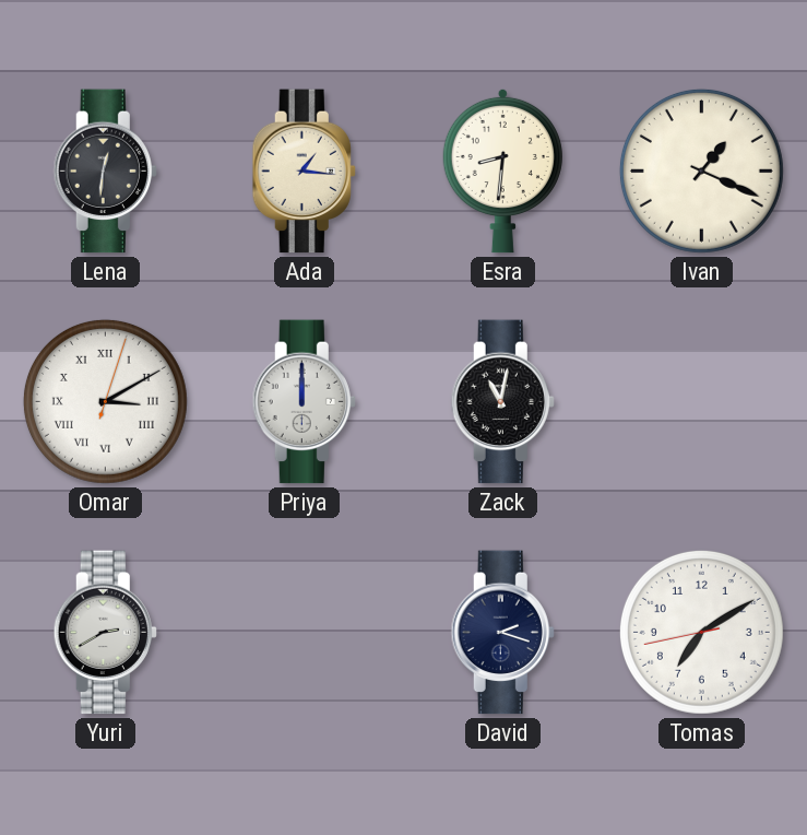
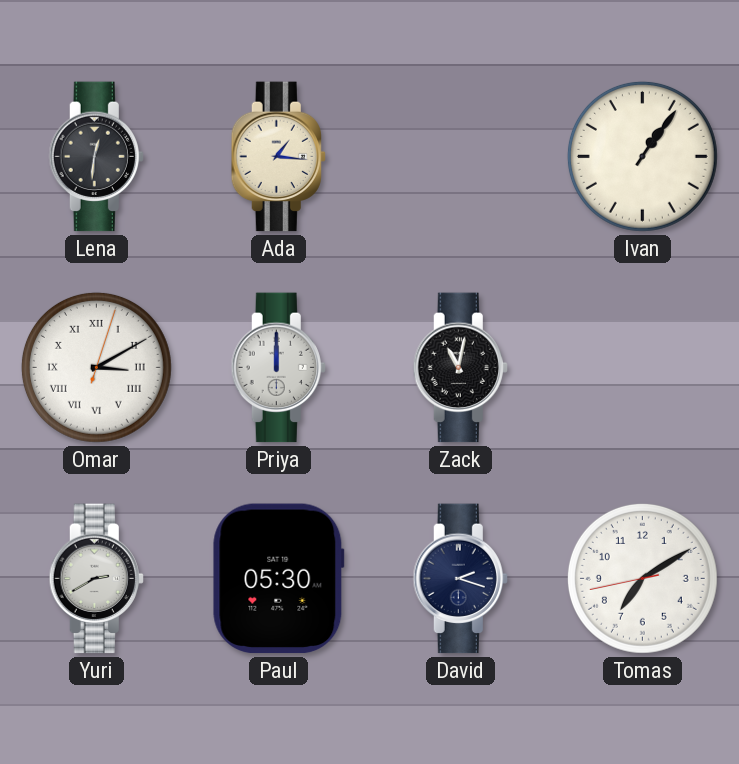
Esra: 8:31 -> none (502, 170)
Ivan: 1:19 -> 1:06 (642, 156)
Paul: none -> 05:30 (279, 579)
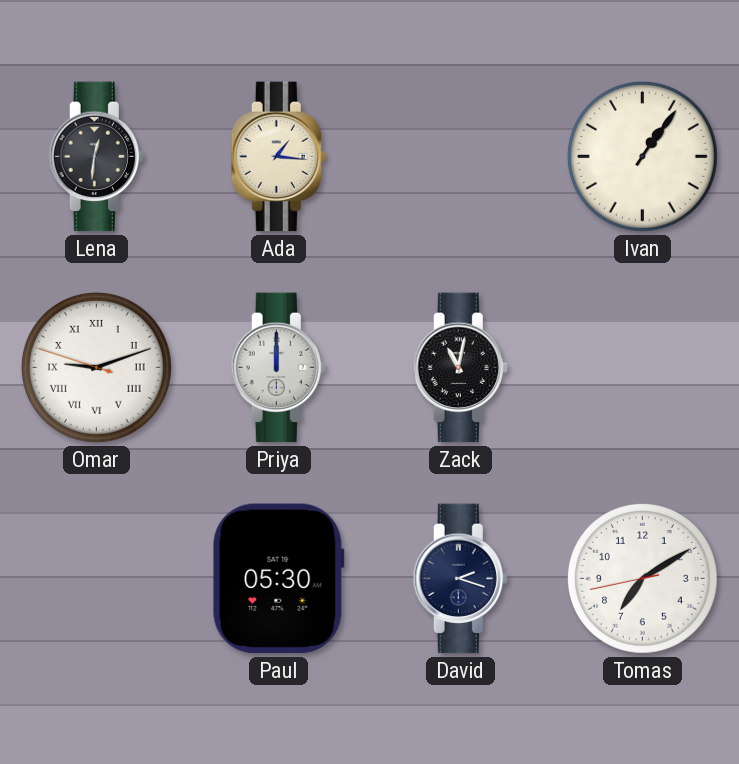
Omar: 3:10 -> 9:11 (96, 367)
Yuri: 2:40 -> none (96, 579)
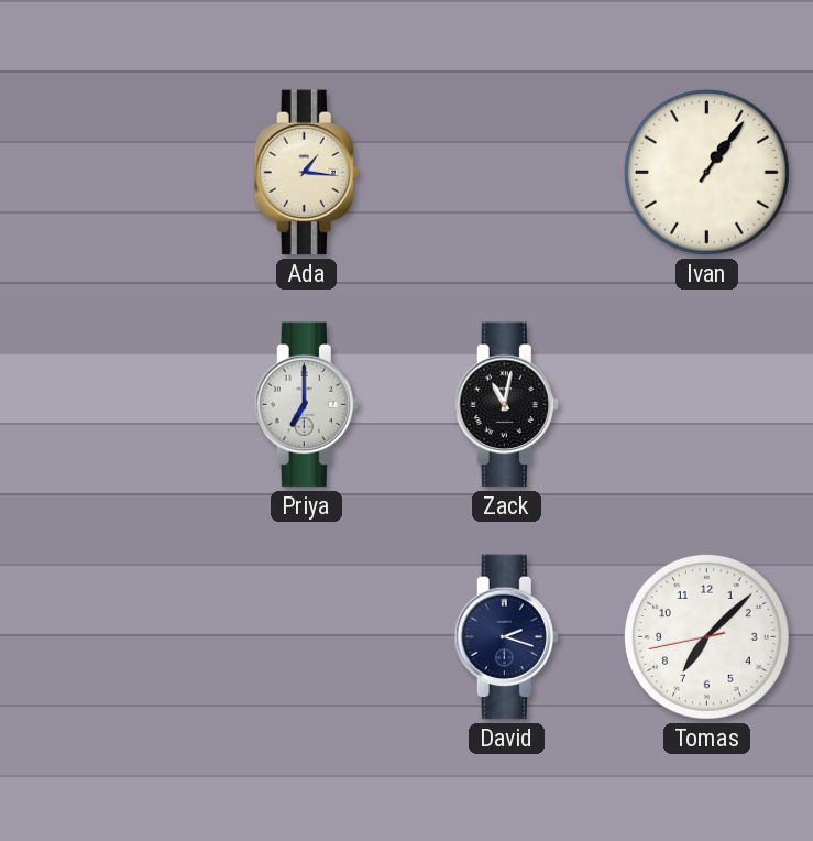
Lena: 12:31 -> none (96, 157)
Omar: 9:11 -> none (96, 367)
Priya: 12:00 -> 7:00 (306, 405)
Paul: 05:30 -> none (279, 579)
Tomas: 7:09 -> 7:07 (706, 636)
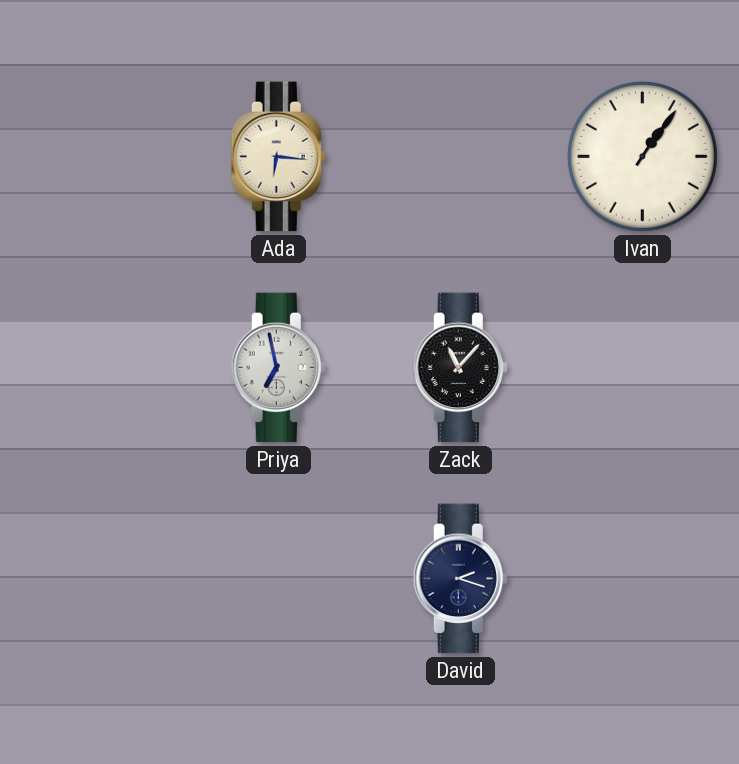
Ada: 1:16 -> 6:16 (278, 157)
Priya: 7:00 -> 6:58 (278, 368)
Zack: 11:02 -> 11:07 (460, 368)
Tomas: 7:07 -> none (706, 636)
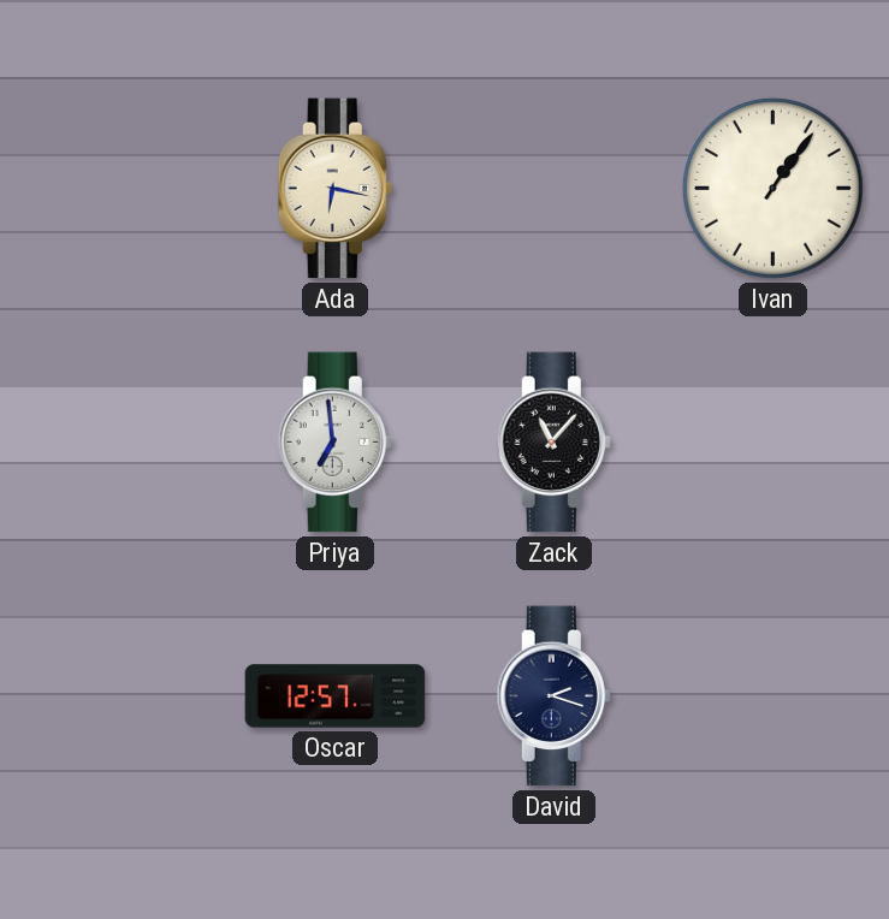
Ada: 6:16 -> 6:17 (334, 189)
Priya: 6:58 -> 6:59 (334, 443)
Oscar: none -> 12:57 (336, 696)
